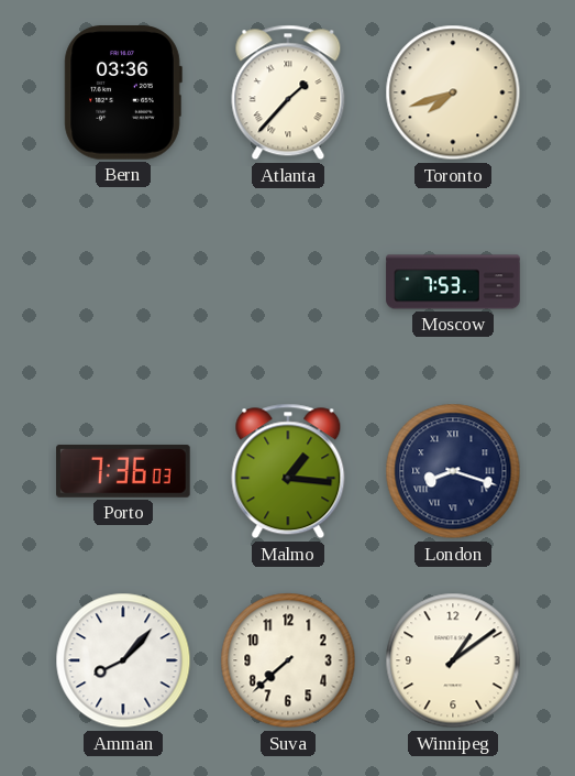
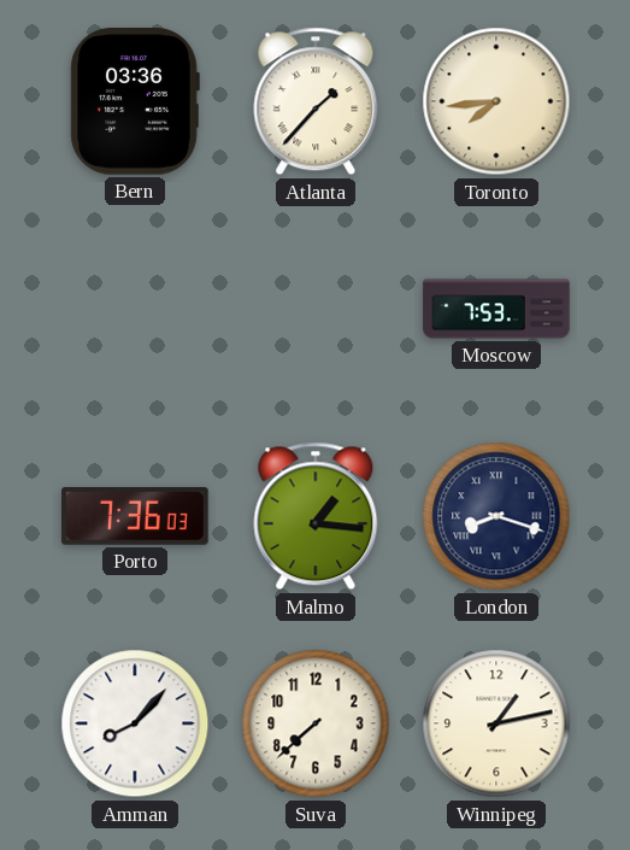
Toronto: 7:42 -> 7:44 (496, 101)
Winnipeg: 1:09 -> 1:13 (496, 723)
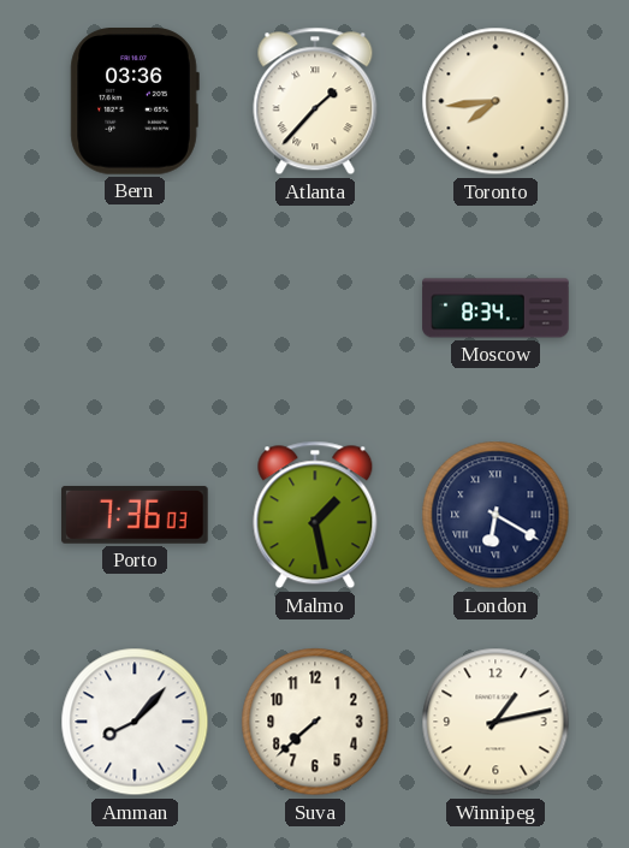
Moscow: 7:53 -> 8:34 (496, 308)
Malmo: 1:16 -> 1:28 (315, 515)
London: 8:18 -> 6:20 (496, 515)
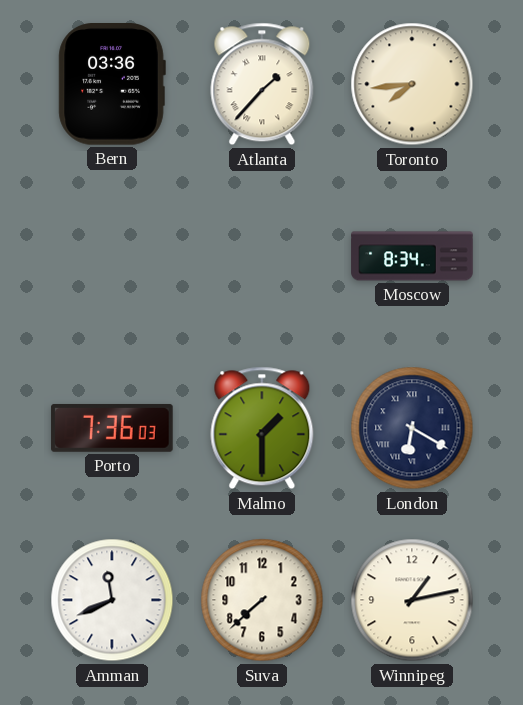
Malmo: 1:28 -> 1:30 (262, 428)
Amman: 8:07 -> 11:41 (112, 600)
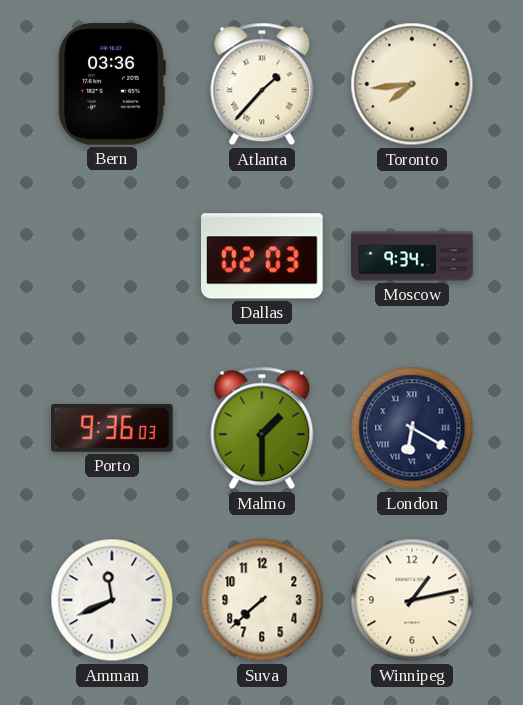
Dallas: none -> 02:03 (263, 256)
Moscow: 8:34 -> 9:34 (412, 256)
Porto: 7:36 -> 9:36 (112, 428)
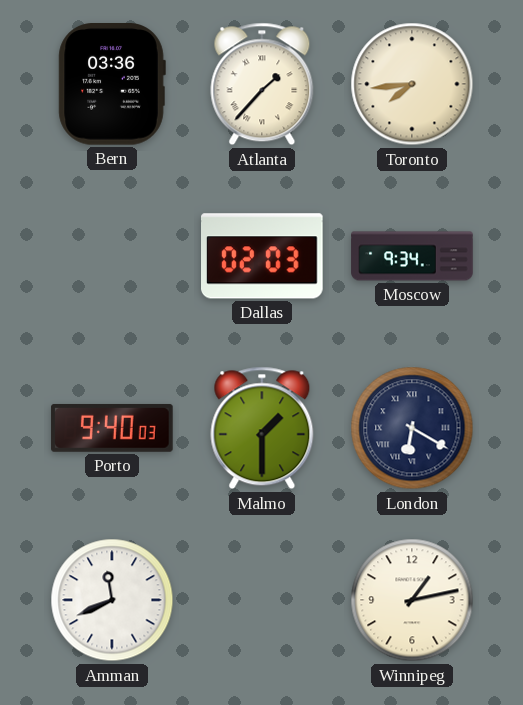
Porto: 9:36 -> 9:40 (112, 428)
Suva: 7:38 -> none (262, 600)
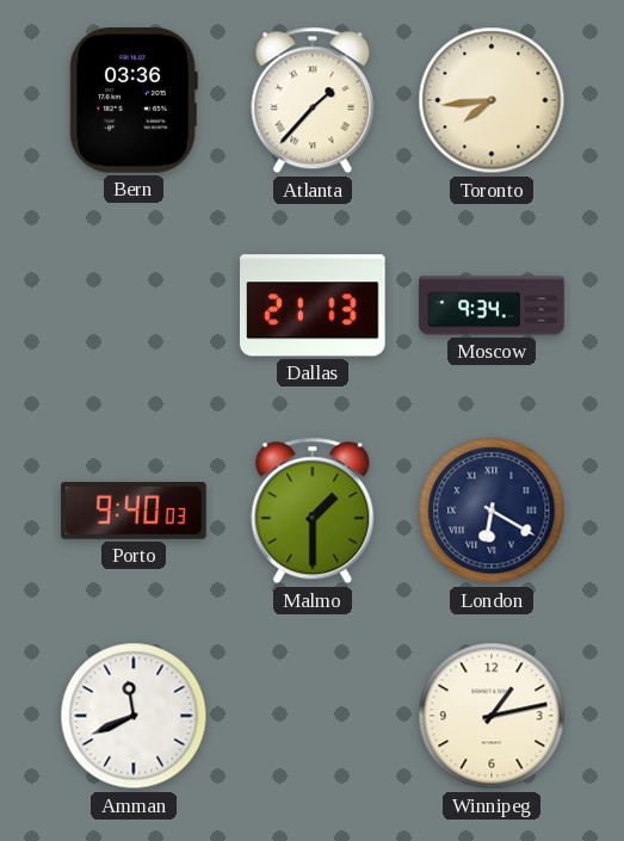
Dallas: 02:03 -> 21:13 (314, 305)
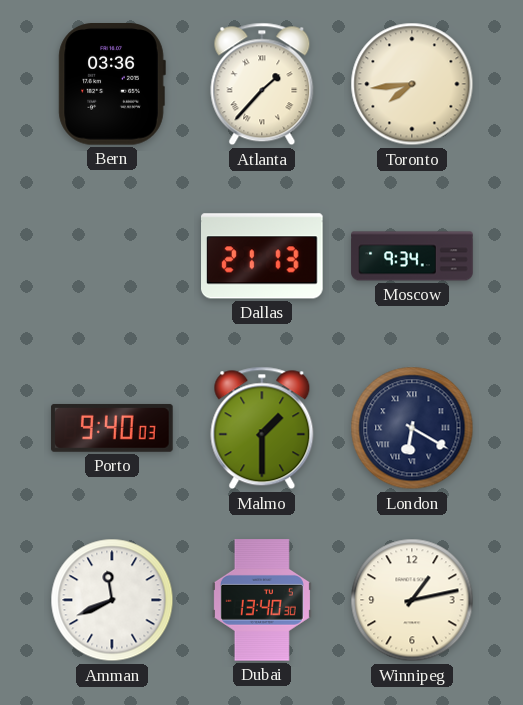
Dubai: none -> 13:40 (262, 600)
